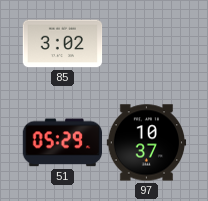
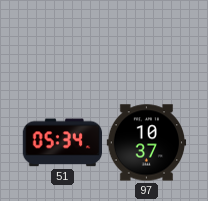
85: 3:02 -> none (62, 44)
51: 05:29 -> 05:34 (62, 143)
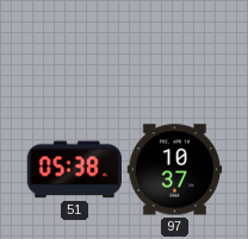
51: 05:34 -> 05:38 (74, 170)
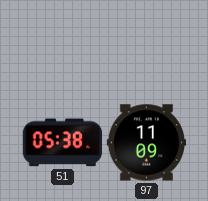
97: 10:37 -> 11:09 (146, 143)
